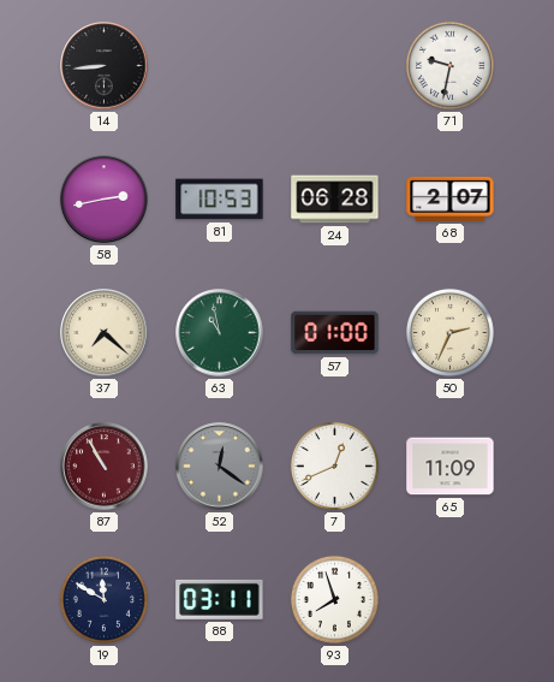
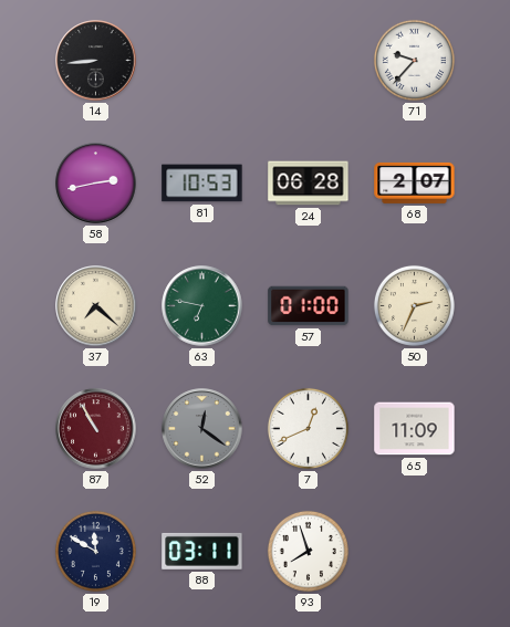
71: 9:32 -> 9:37 (414, 60)
63: 10:58 -> 6:47 (202, 306)
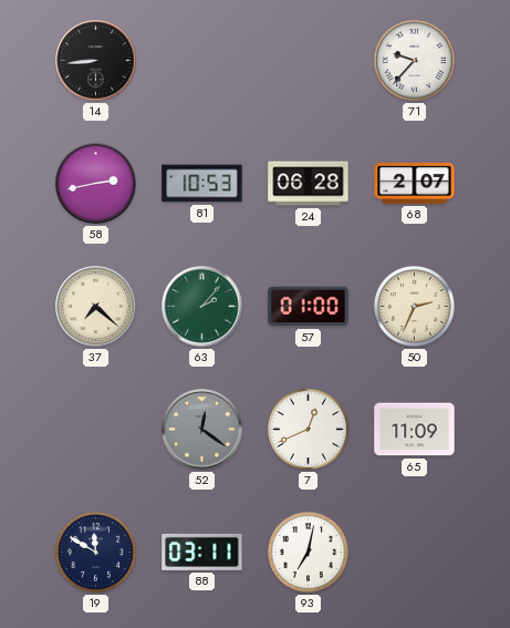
63: 6:47 -> 2:07 (202, 307)
87: 10:55 -> none (96, 429)
93: 7:57 -> 7:02 (308, 552)
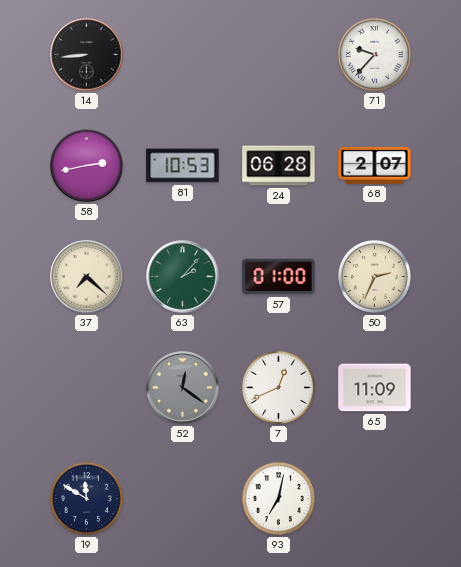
88: 03:11 -> none (202, 552)
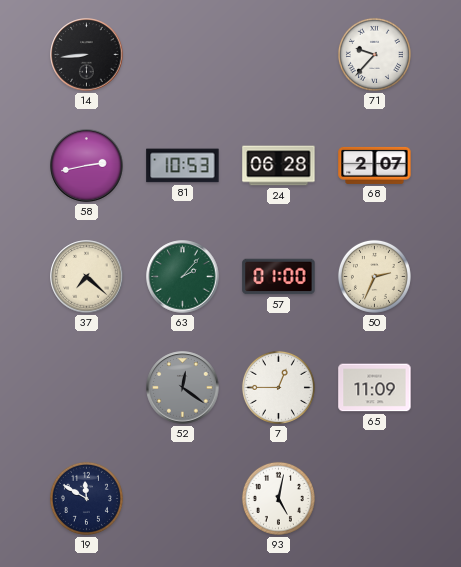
7: 12:41 -> 12:45 (278, 387)
93: 7:02 -> 5:02 (278, 498)
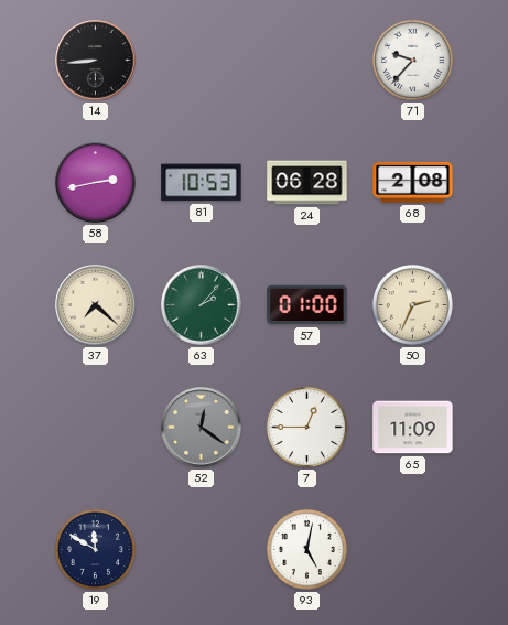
68: 2:07 -> 2:08 (413, 182)
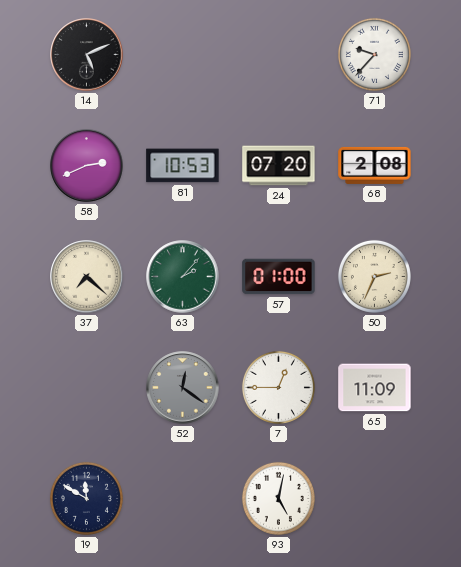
14: 8:44 -> 5:11 (87, 55)
58: 2:43 -> 2:41 (87, 166)
24: 06:28 -> 07:20 (279, 166)
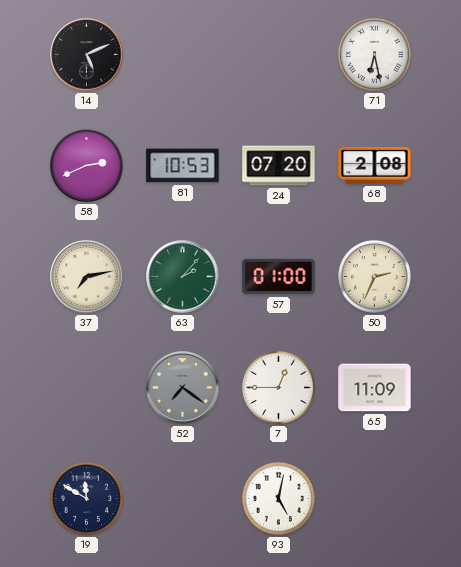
71: 9:37 -> 6:28 (374, 54)
37: 7:22 -> 7:13 (87, 277)
52: 12:21 -> 7:21 (183, 388)
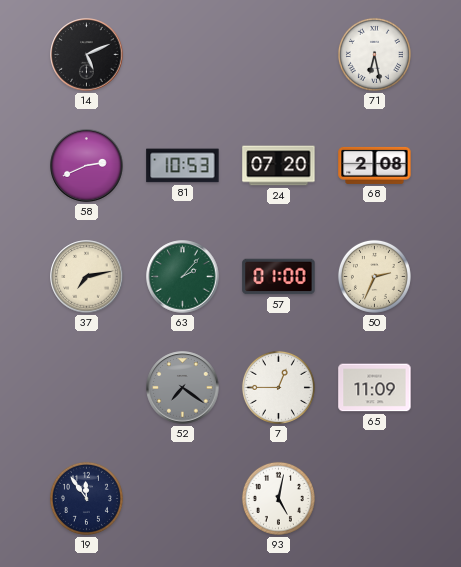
19: 11:50 -> 11:54 (86, 498)
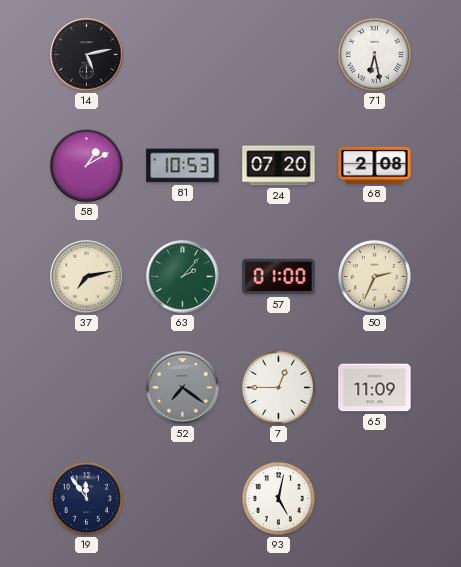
14: 5:11 -> 5:13 (87, 55)
58: 2:41 -> 1:10 (87, 166)
